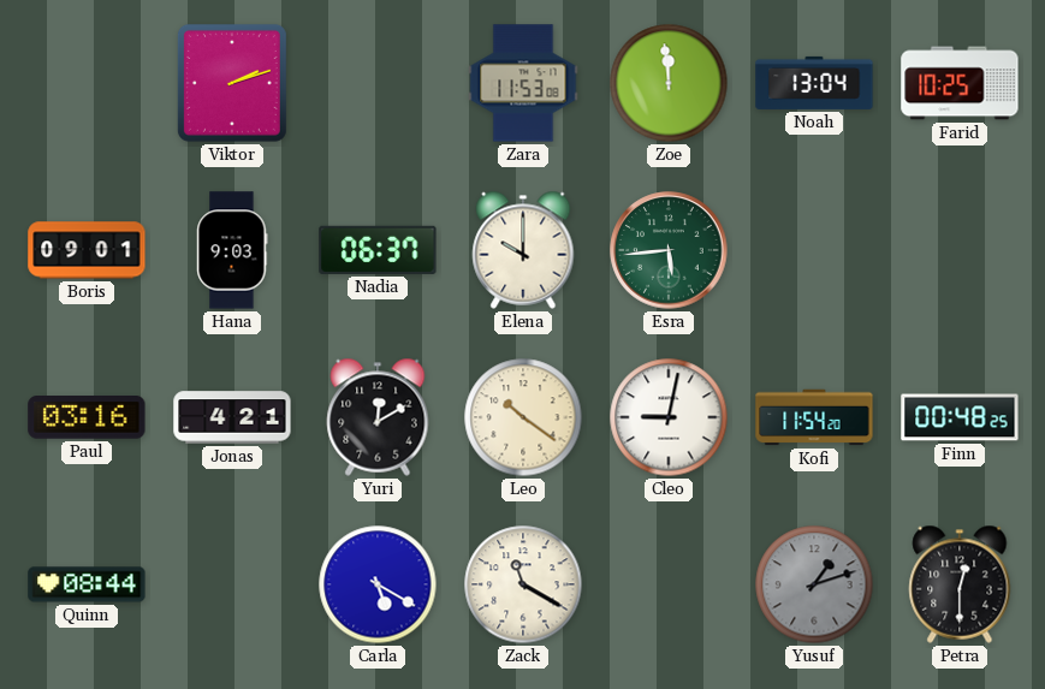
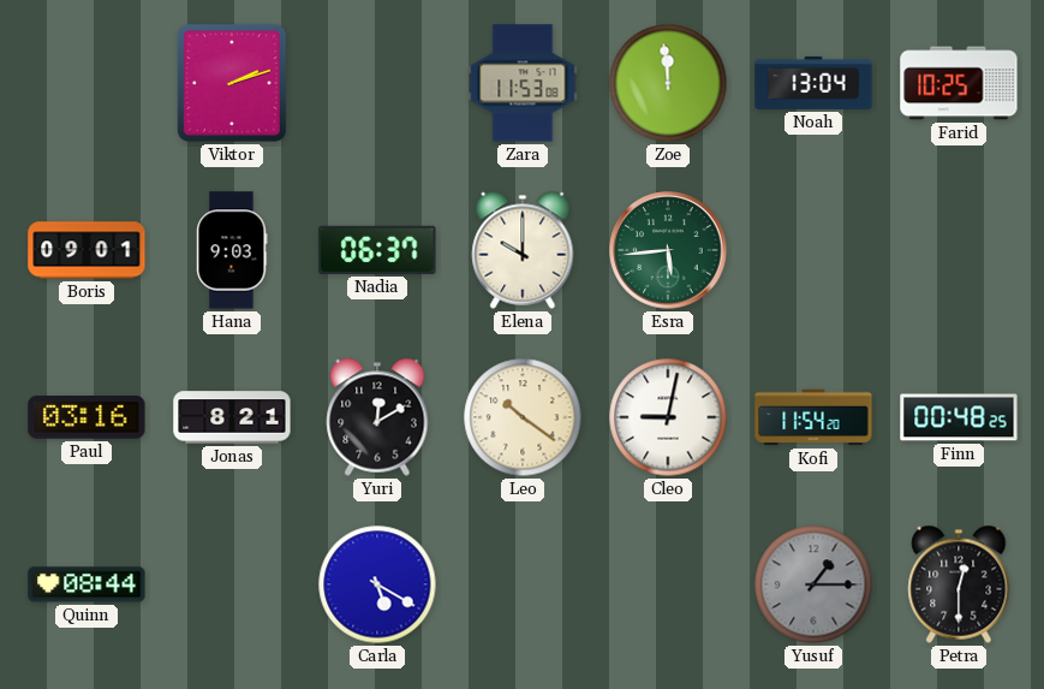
Jonas: 4:21 -> 8:21 (232, 417)
Zack: 11:20 -> none (523, 584)
Yusuf: 1:12 -> 1:15 (813, 584)
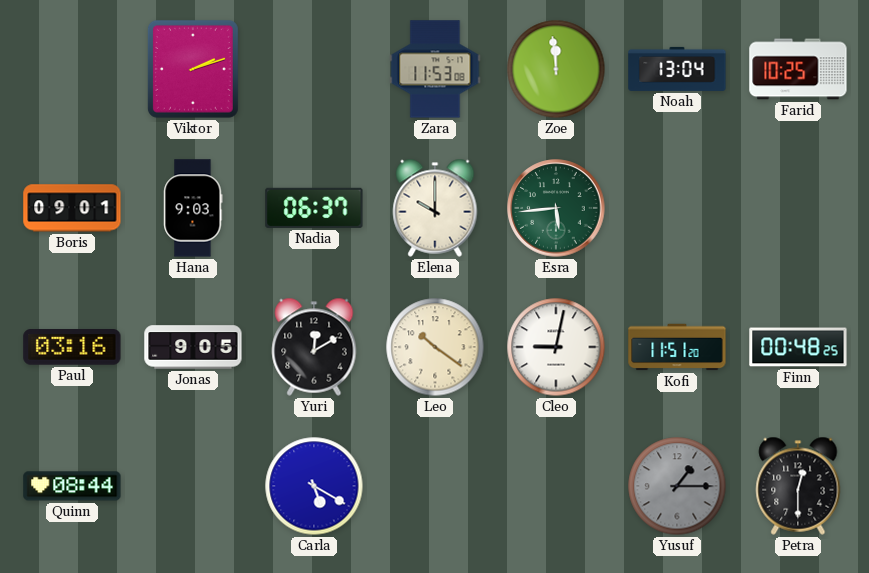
Jonas: 8:21 -> 9:05 (193, 347)
Kofi: 11:54 -> 11:51 (677, 347)
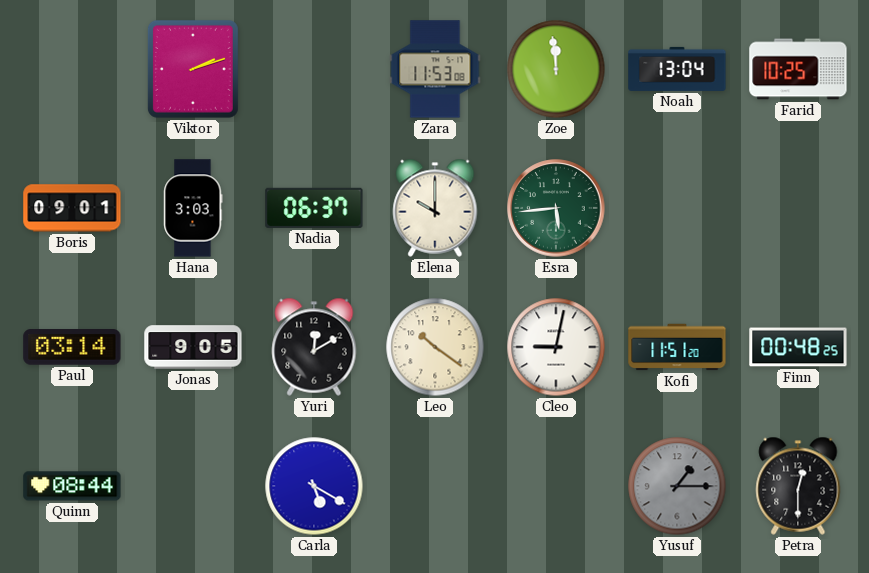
Hana: 9:03 -> 3:03 (193, 208)
Paul: 03:16 -> 03:14 (72, 348)
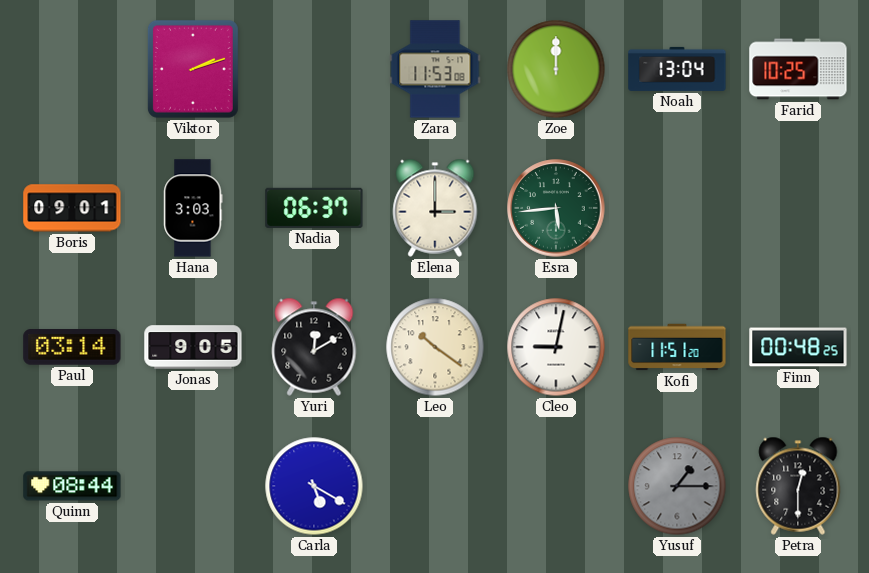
Zoe: 11:59 -> 12:00 (556, 69)
Elena: 10:00 -> 3:00 (435, 208)
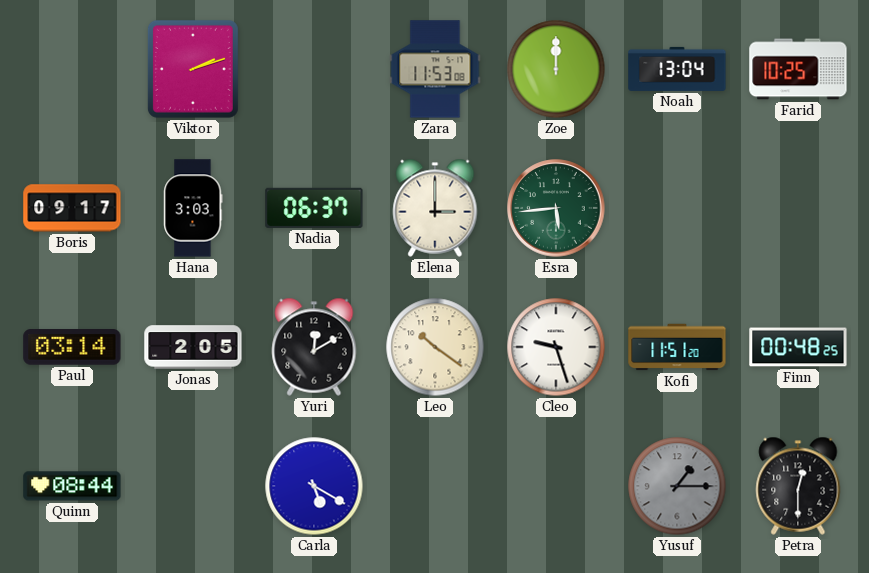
Boris: 09:01 -> 09:17 (72, 208)
Jonas: 9:05 -> 2:05 (193, 347)
Cleo: 9:02 -> 9:27 (556, 347)
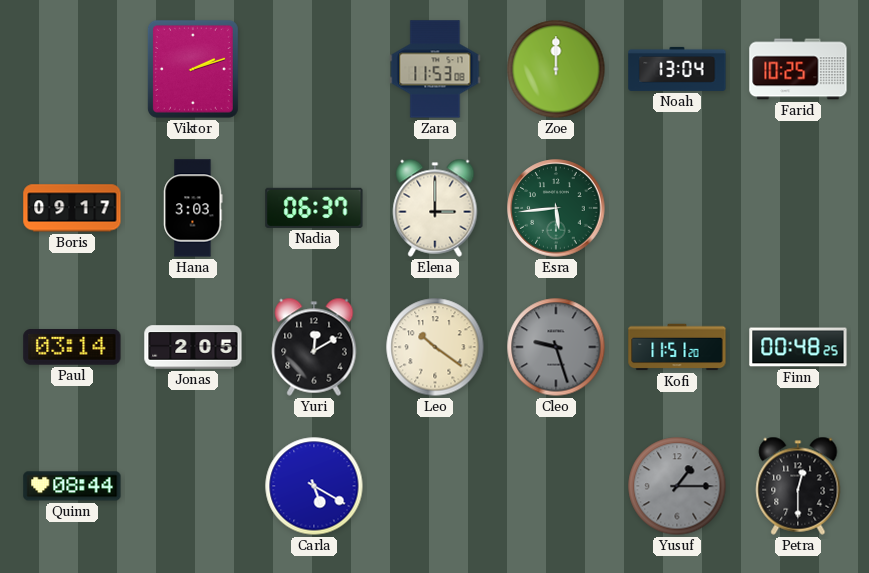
Cleo dial: white -> grey (556, 347)
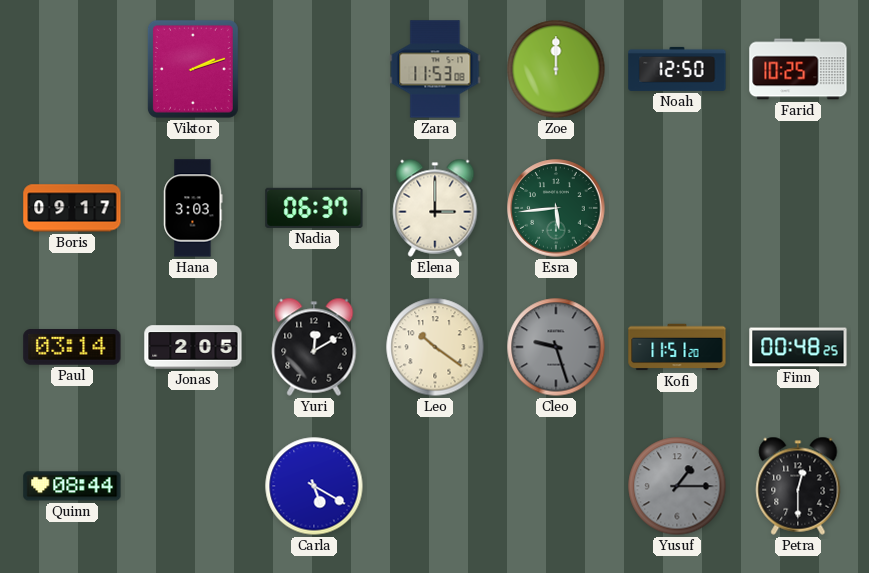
Noah: 13:04 -> 12:50 (677, 69)
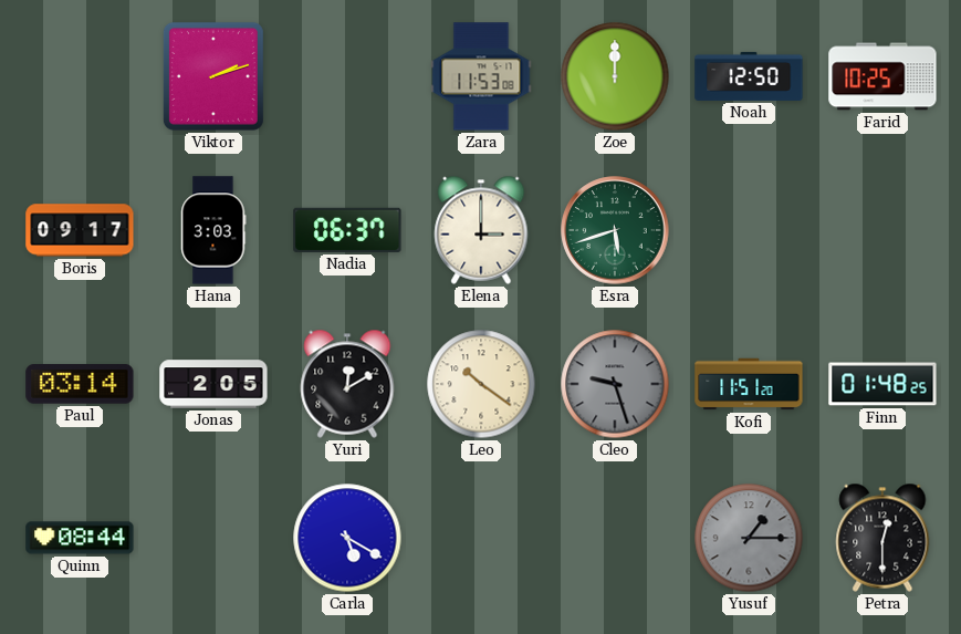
Esra: 5:44 -> 5:42 (615, 230)
Finn: 00:48 -> 01:48 (882, 384)
